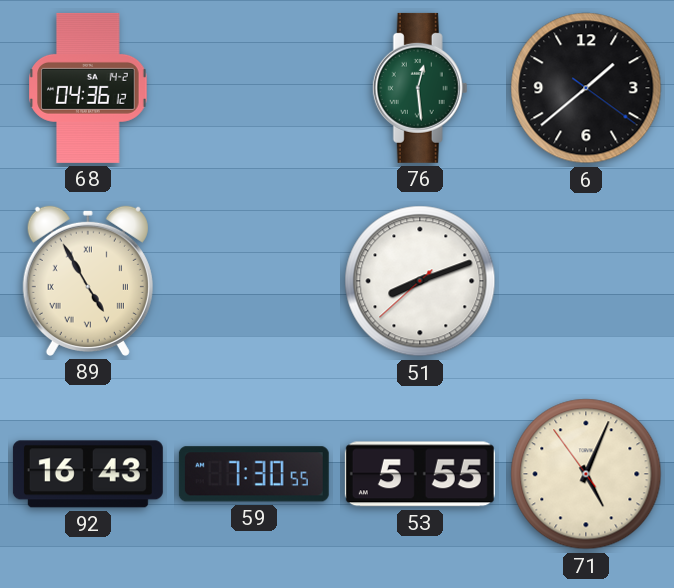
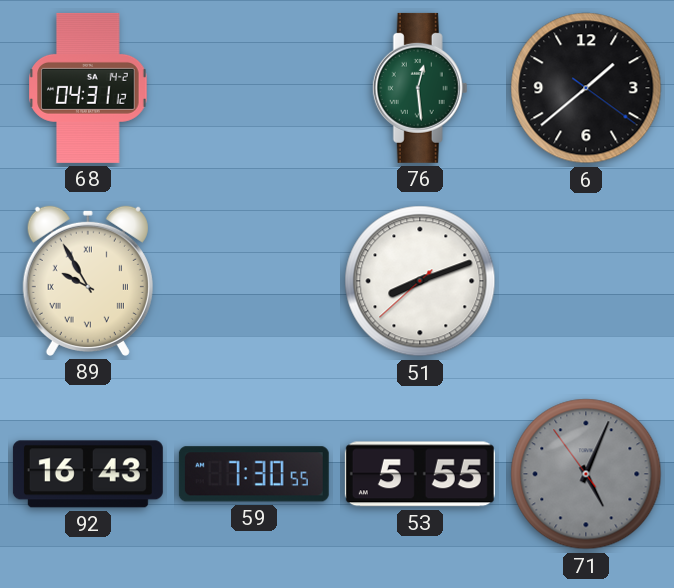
68: 04:36 -> 04:31 (88, 88)
89: 4:55 -> 9:55 (88, 281)
71 dial: cream -> grey (586, 474)
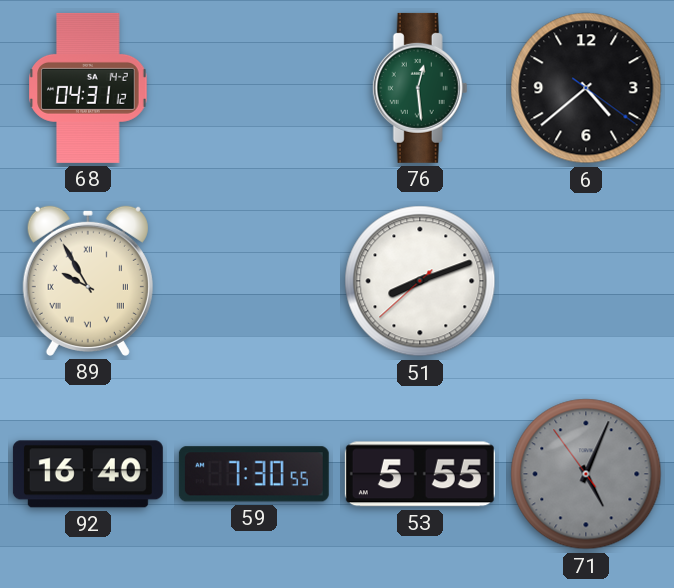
6: 1:38 -> 4:38 (586, 88)
92: 16:43 -> 16:40 (88, 474)
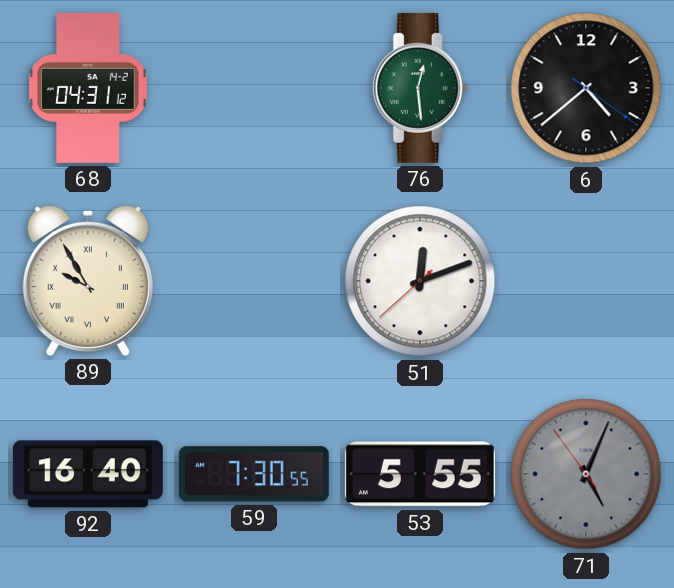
51: 8:11 -> 12:11 (420, 281)
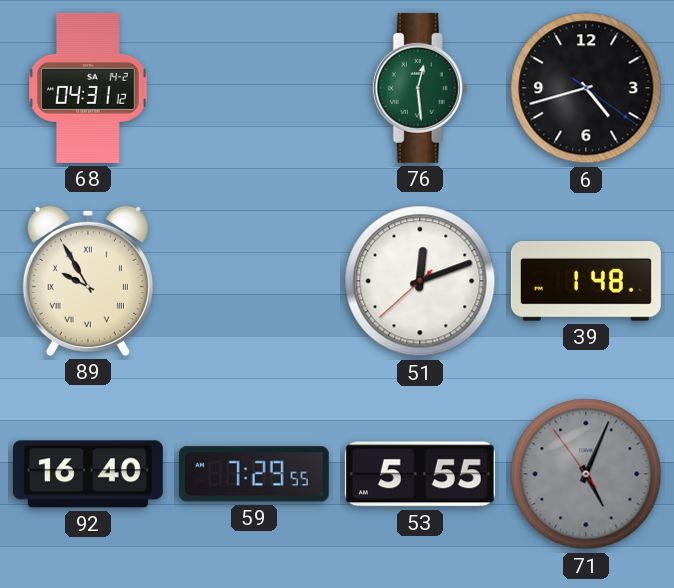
6: 4:38 -> 4:42 (586, 88)
39: none -> 1:48 (586, 281)
59: 7:30 -> 7:29 (254, 474)
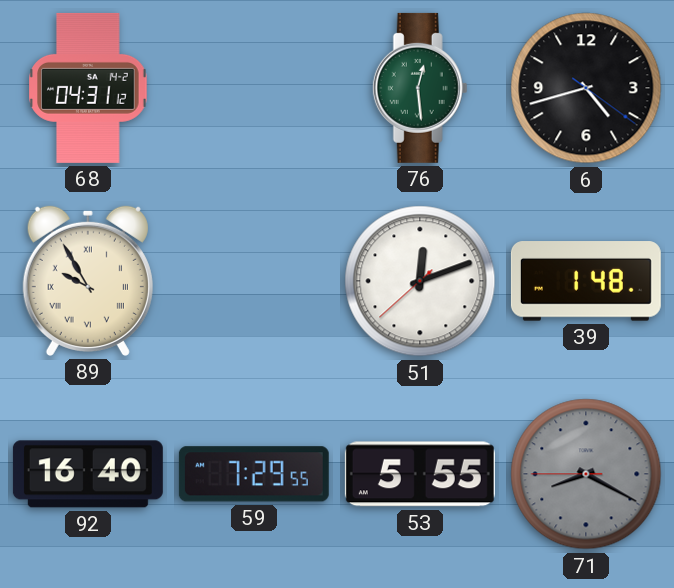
71: 5:03 -> 8:19 (586, 474)
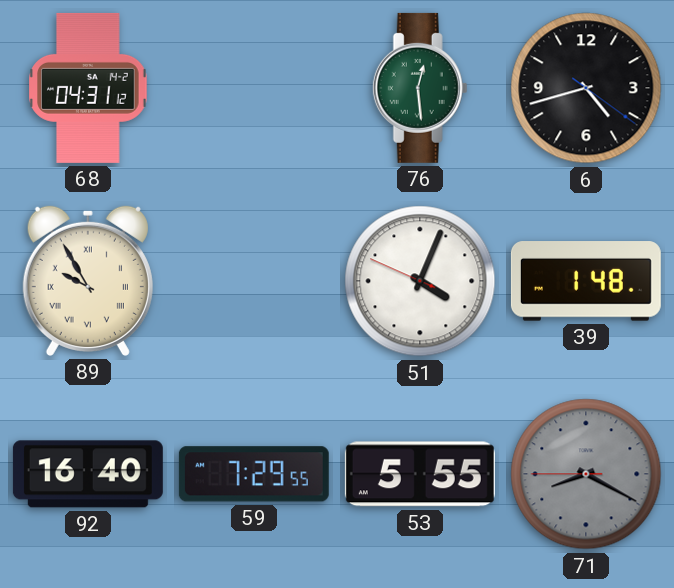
51: 12:11 -> 4:03 (420, 281)
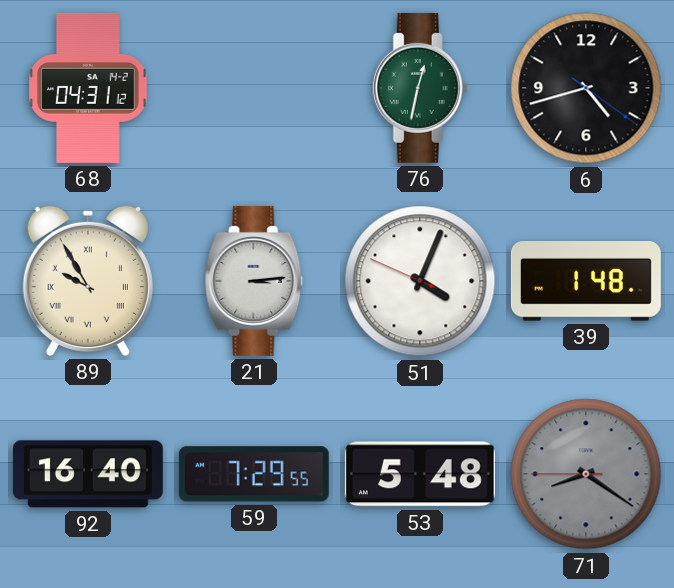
76: 12:29 -> 12:32 (420, 88)
21: none -> 3:14 (254, 281)
53: 5:55 -> 5:48 (420, 474)
71: 8:19 -> 8:20 (586, 474)
